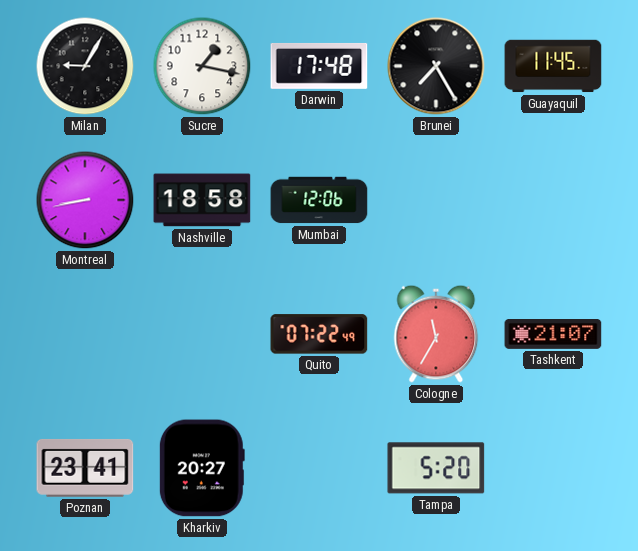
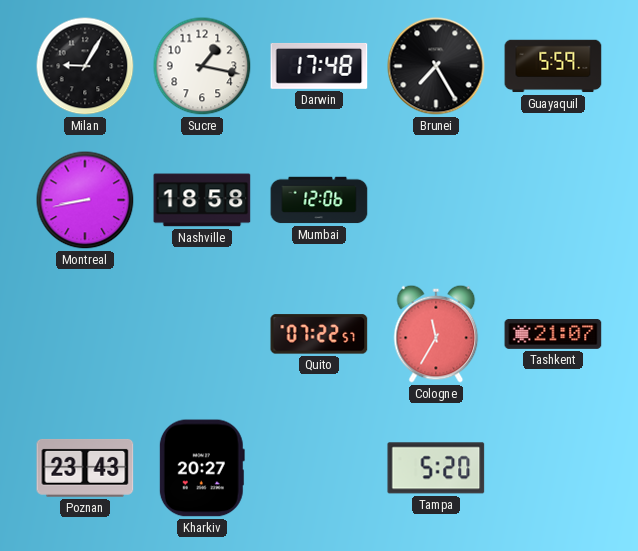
Guayaquil: 11:45 -> 5:59 (553, 66)
Quito: 07:22:49 -> 07:22:57 (319, 334)
Poznan: 23:41 -> 23:43 (85, 468)
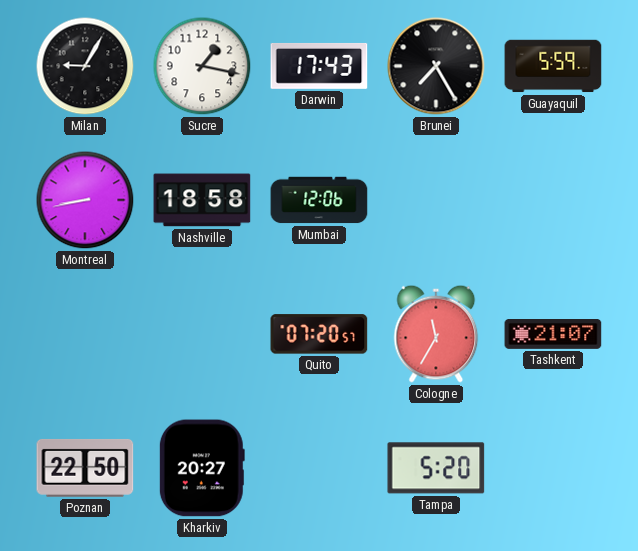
Darwin: 17:48 -> 17:43 (319, 66)
Quito: 07:22 -> 07:20 (319, 334)
Poznan: 23:43 -> 22:50 (85, 468)
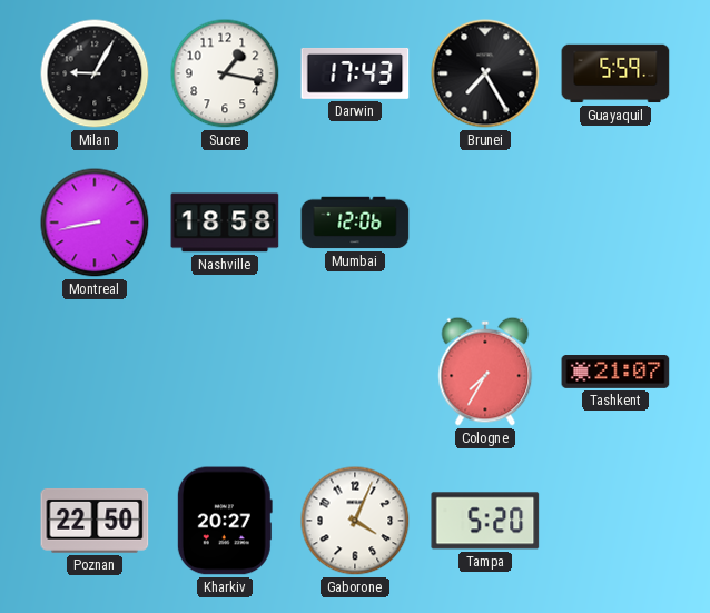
Quito: 07:20 -> none (319, 334)
Cologne: 11:35 -> 7:35 (485, 372)
Gaborone: none -> 4:04 (355, 521)
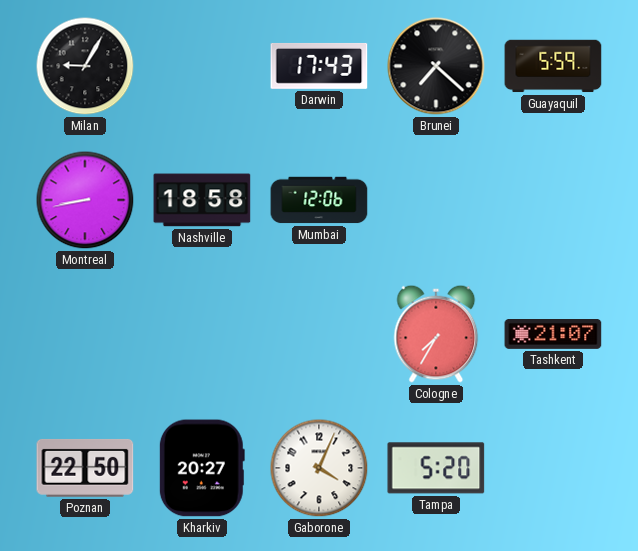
Sucre: 1:17 -> none (225, 73)
Brunei: 7:25 -> 7:22 (436, 66)
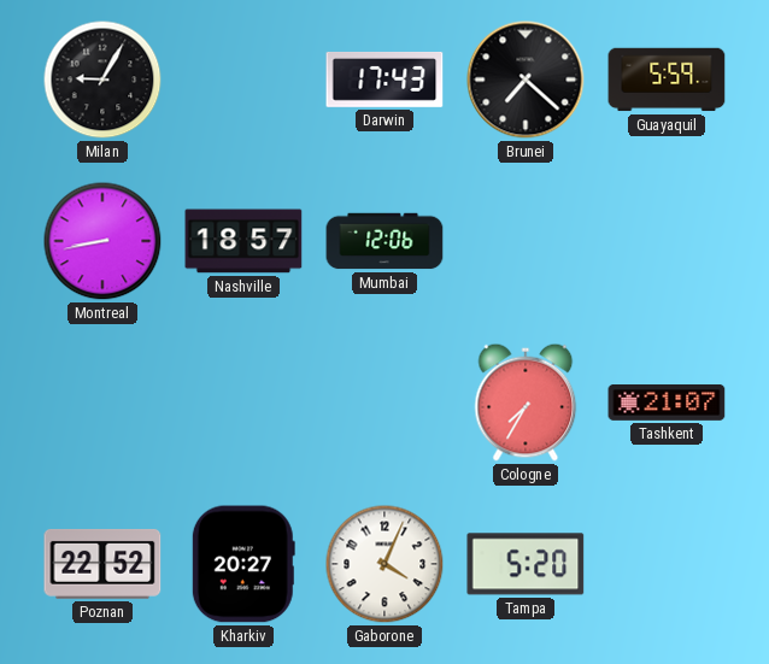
Nashville: 18:58 -> 18:57 (243, 241)
Poznan: 22:50 -> 22:52 (102, 564)
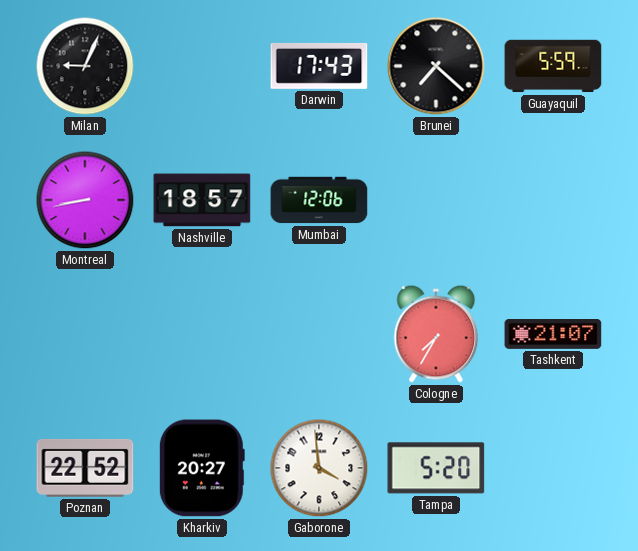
Milan: 9:05 -> 9:04 (85, 66)
Gaborone: 4:04 -> 3:59 (319, 468)
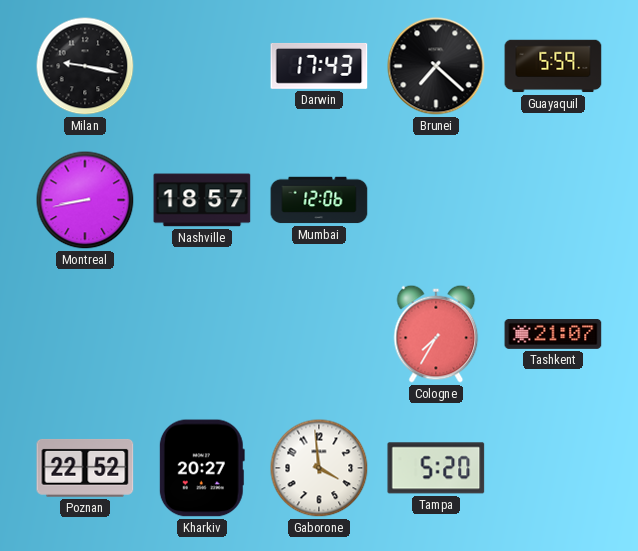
Milan: 9:04 -> 9:17 (85, 66)
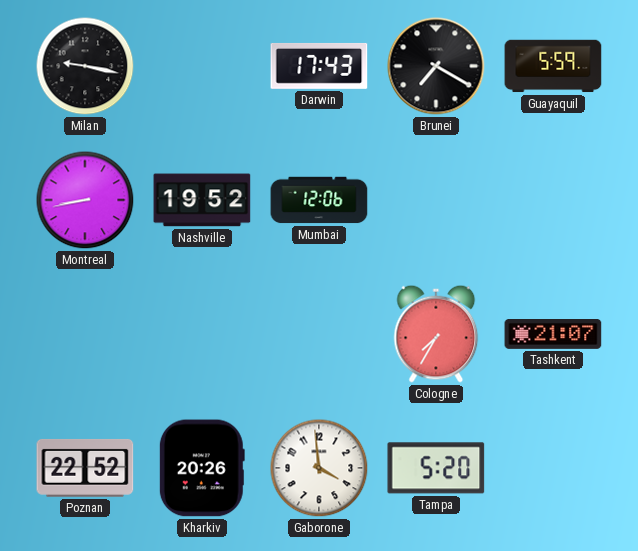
Brunei: 7:22 -> 7:20 (436, 66)
Nashville: 18:57 -> 19:52 (202, 200)
Kharkiv: 20:27 -> 20:26 (202, 468)
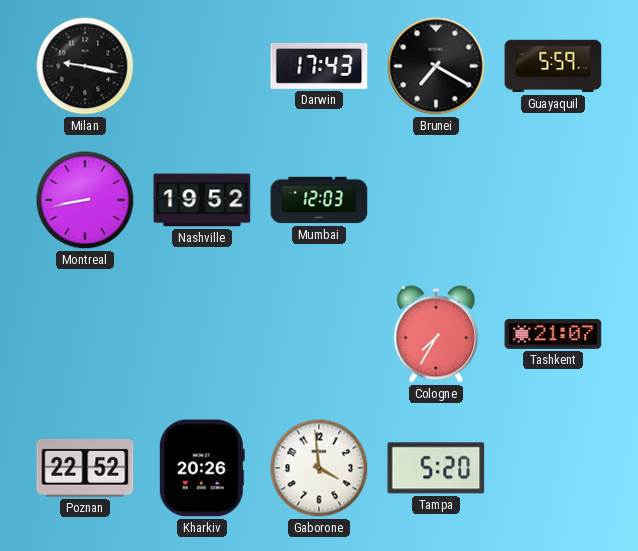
Mumbai: 12:06 -> 12:03 (319, 200)
